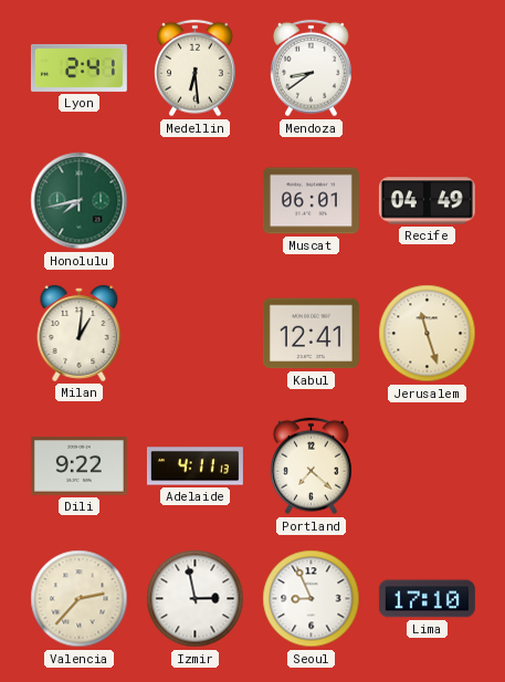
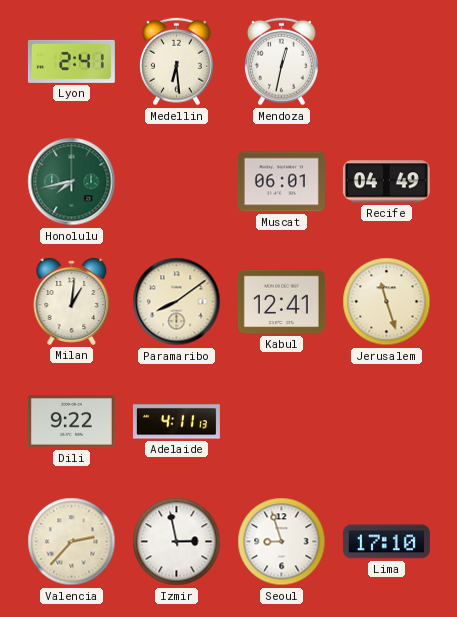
Mendoza: 8:39 -> 12:32 (282, 62)
Paramaribo: none -> 8:09 (177, 302)
Portland: 7:22 -> none (312, 466)
Seoul: 8:56 -> 8:57 (282, 542)
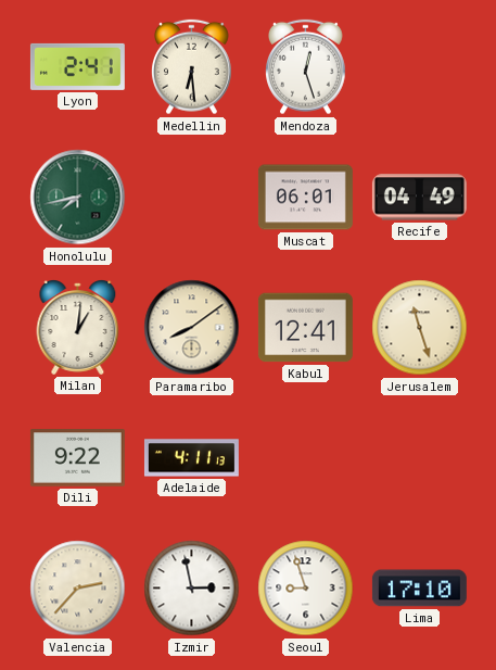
Mendoza: 12:32 -> 12:27 (306, 67)
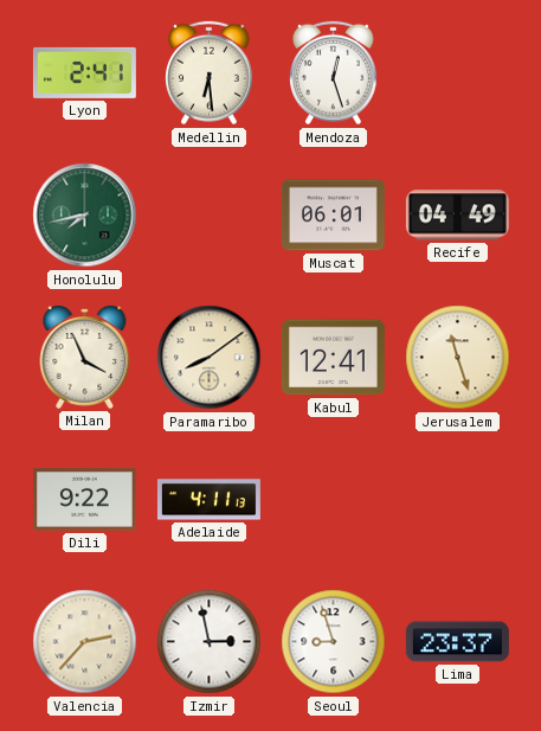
Milan: 1:01 -> 3:56 (85, 358)
Lima: 17:10 -> 23:37 (457, 642)
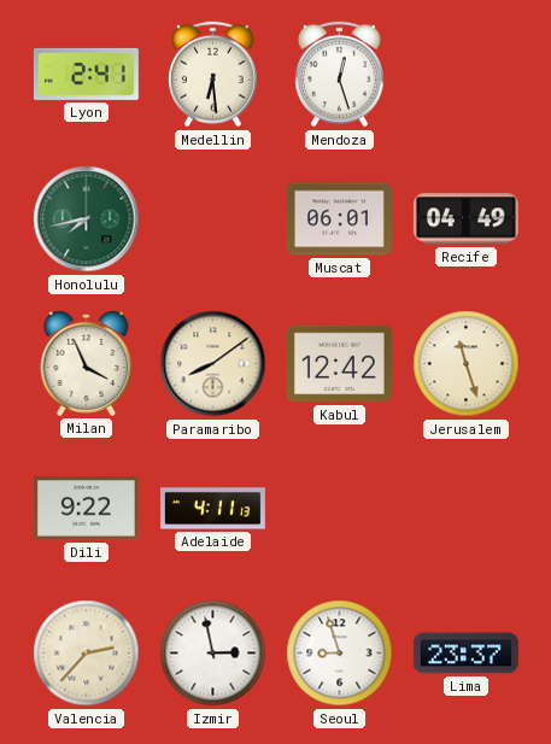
Kabul: 12:41 -> 12:42 (339, 364)
